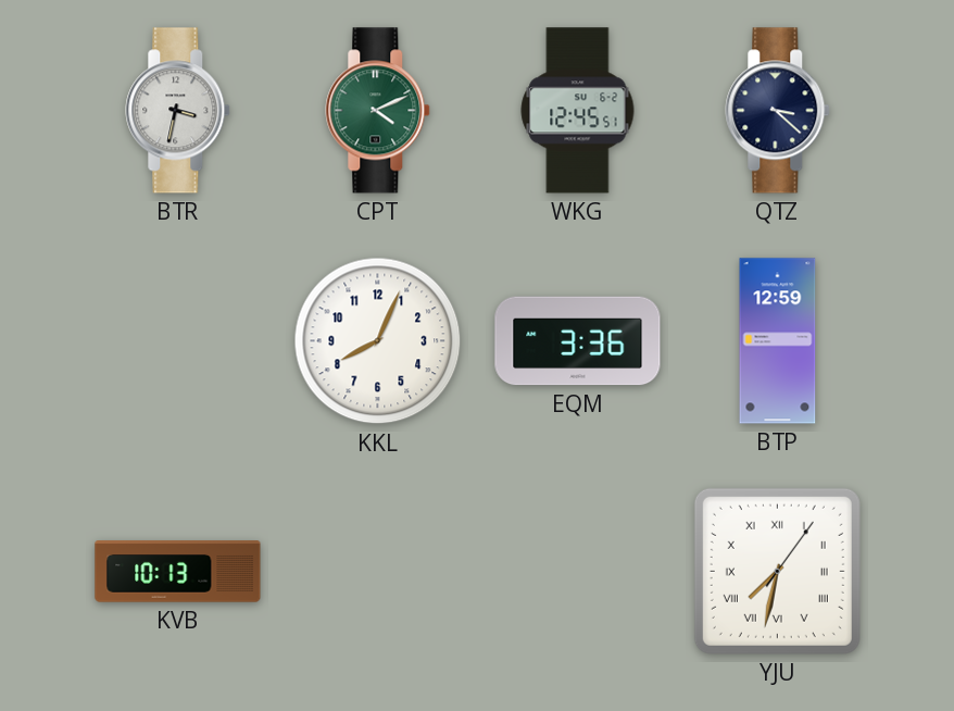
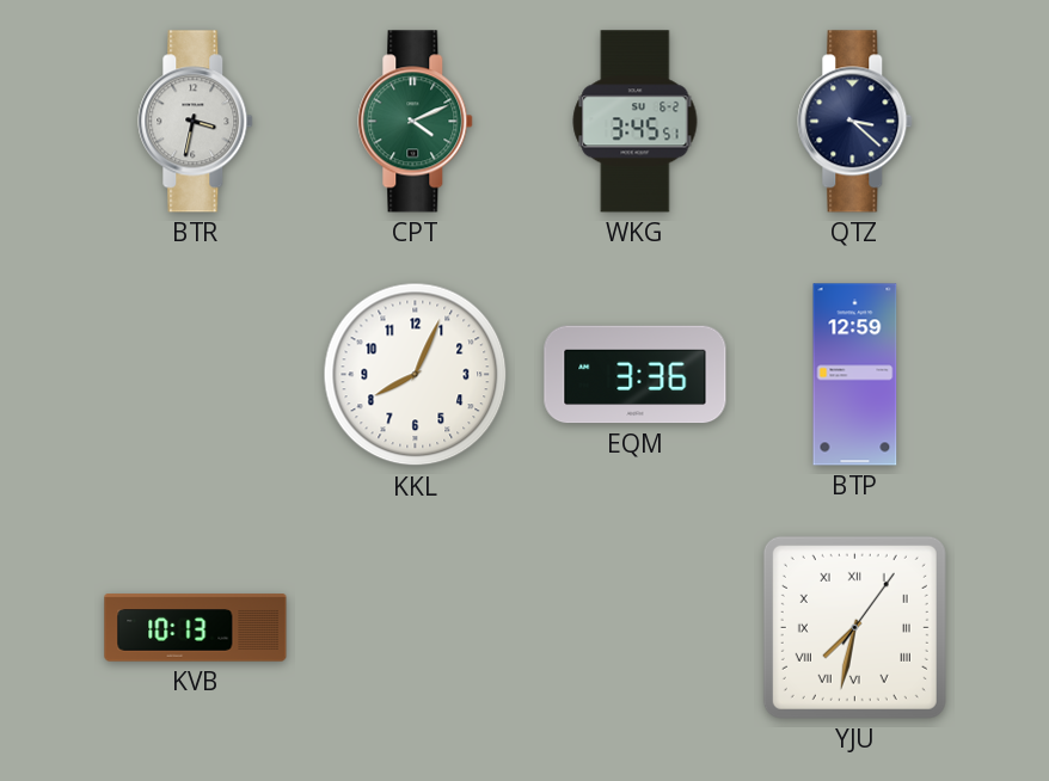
WKG: 12:45 -> 3:45 (636, 122)
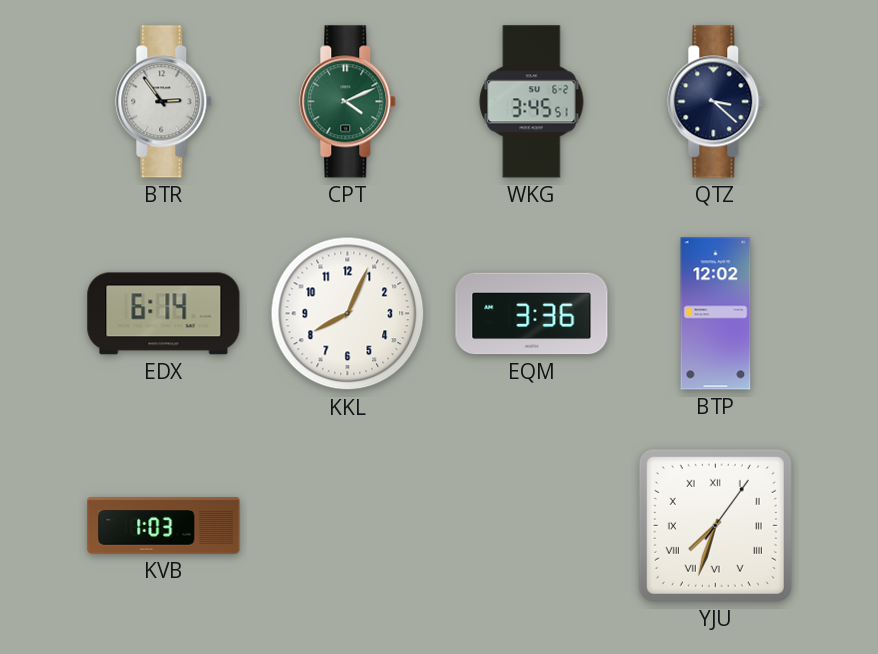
BTR: 3:32 -> 2:54 (164, 102)
EDX: none -> 6:14 (164, 314)
BTP: 12:59 -> 12:02 (716, 314)
KVB: 10:13 -> 1:03 (164, 526)
YJU: 7:32 -> 7:33 (715, 525)
